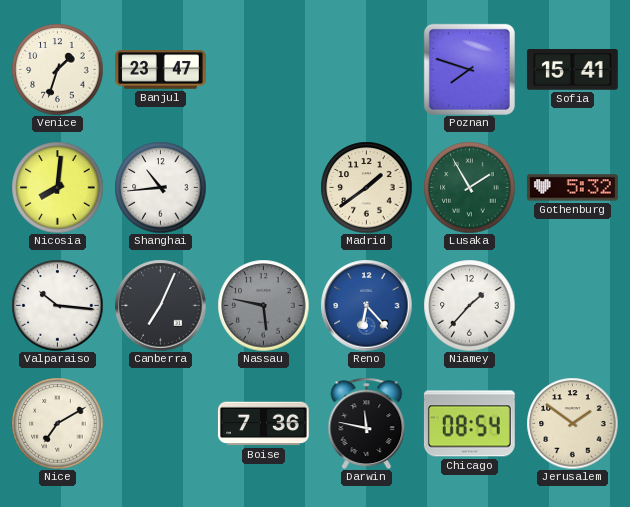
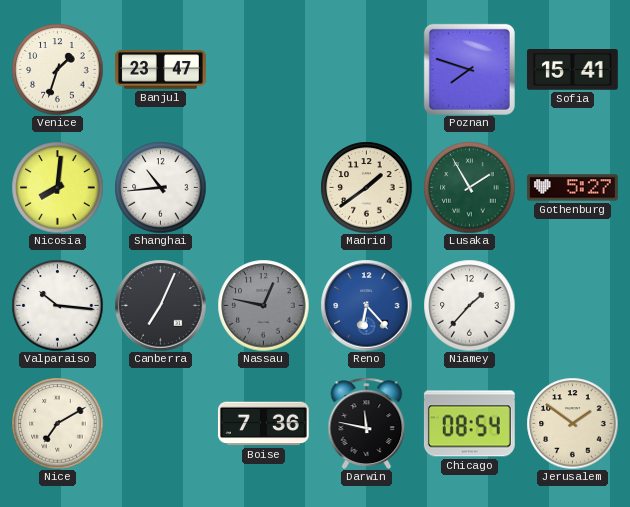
Gothenburg: 5:32 -> 5:27 (572, 188)
Nassau: 5:47 -> 12:47 (263, 305)
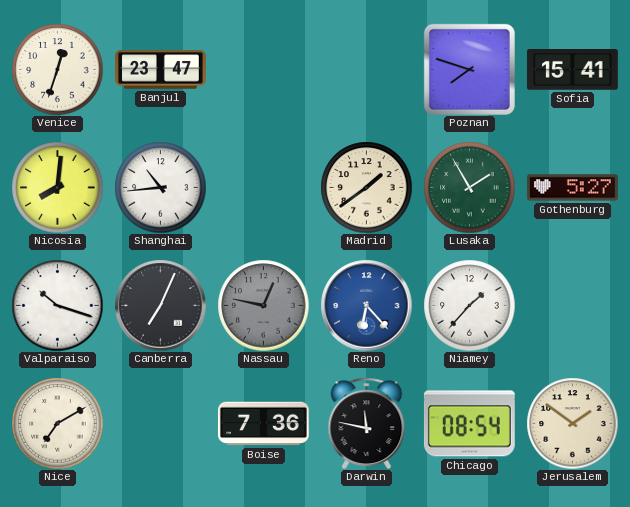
Venice: 1:33 -> 12:33 (57, 69)
Valparaiso: 10:16 -> 10:18 (57, 305)
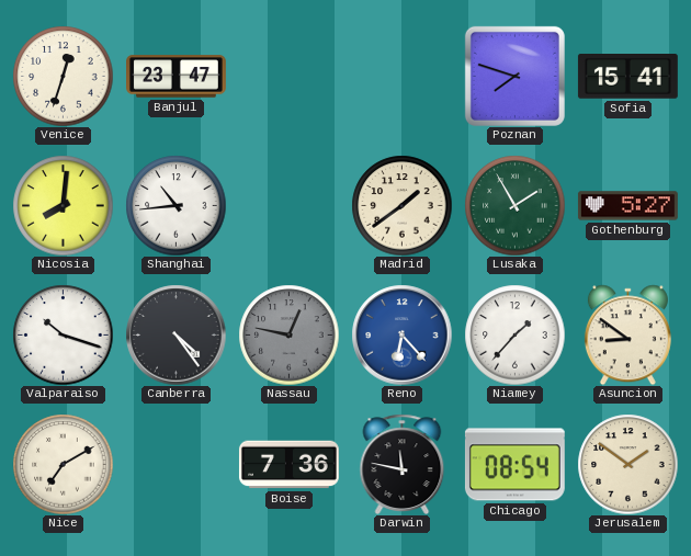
Canberra: 7:04 -> 4:24 (175, 334)
Asuncion: none -> 8:51 (627, 334)
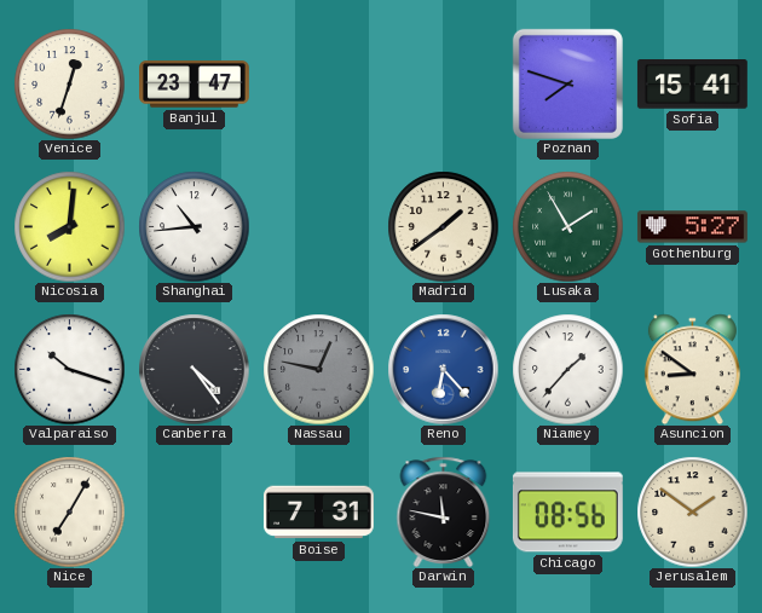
Nice: 7:10 -> 7:05 (69, 511)
Boise: 7:36 -> 7:31 (318, 513)
Chicago: 08:54 -> 08:56 (567, 513)
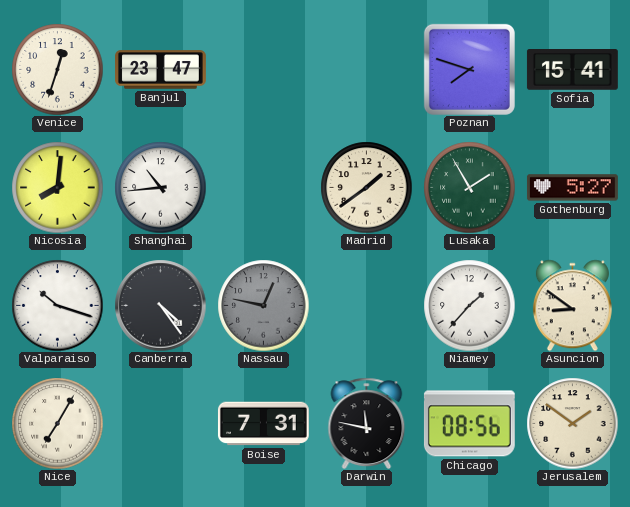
Reno: 6:23 -> none (443, 369)
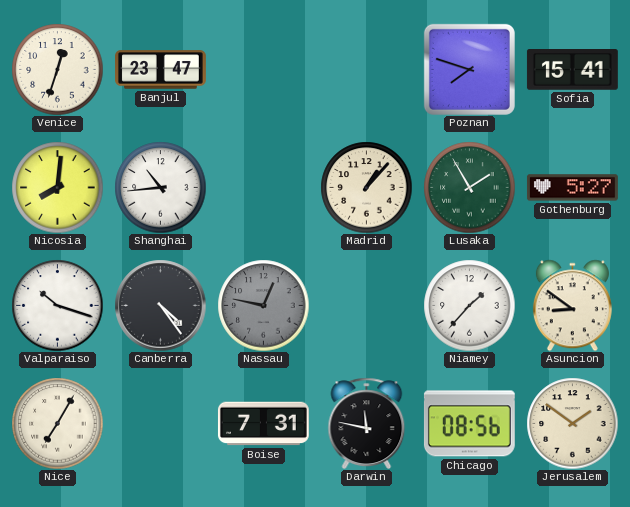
Madrid: 1:39 -> 1:07 (366, 187)
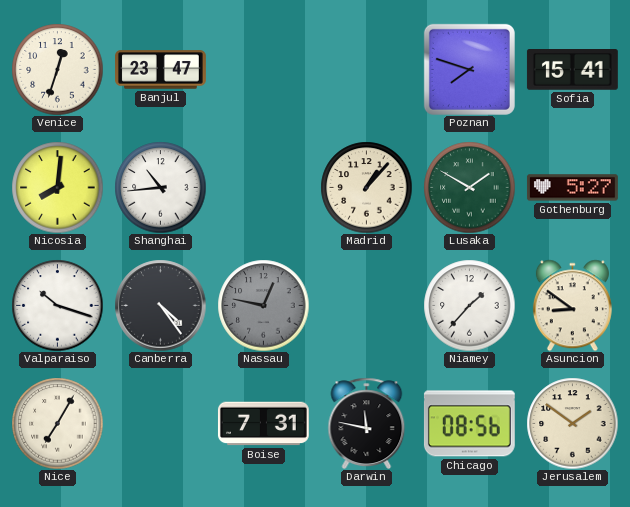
Lusaka: 1:55 -> 1:50 (469, 187)
